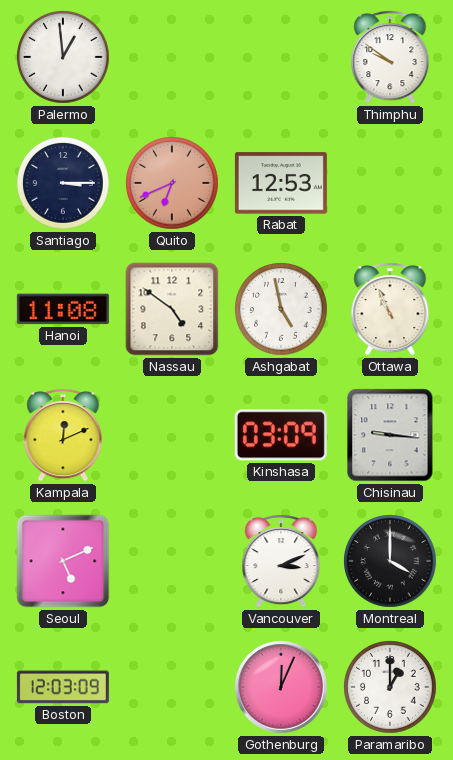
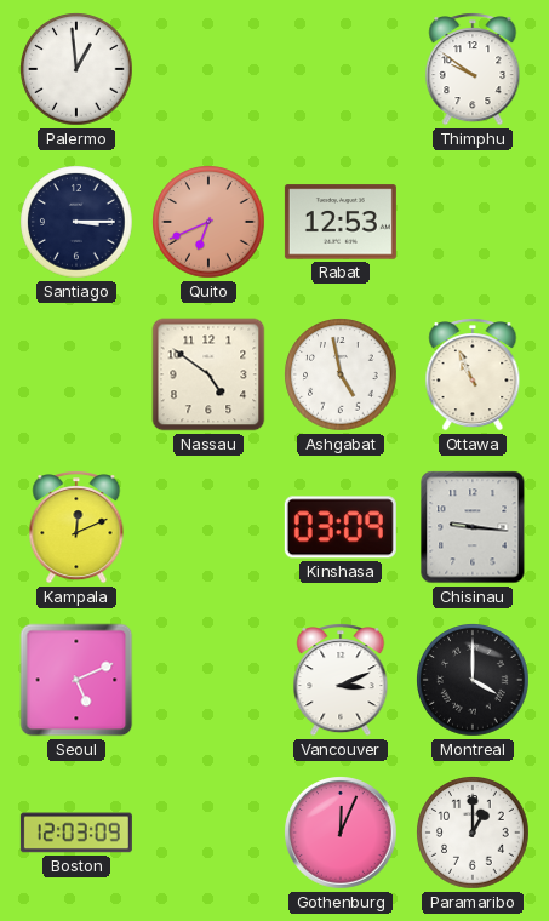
Hanoi: 11:08 -> none (63, 309)
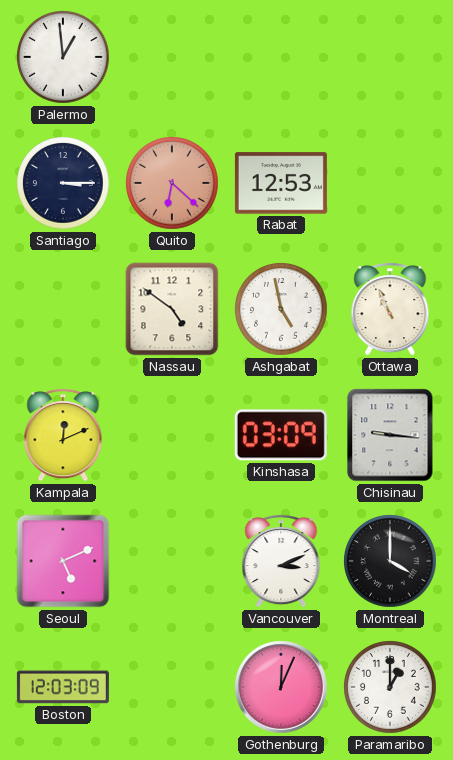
Thimphu: 9:51 -> none (473, 69)
Quito: 6:41 -> 6:22 (172, 183)
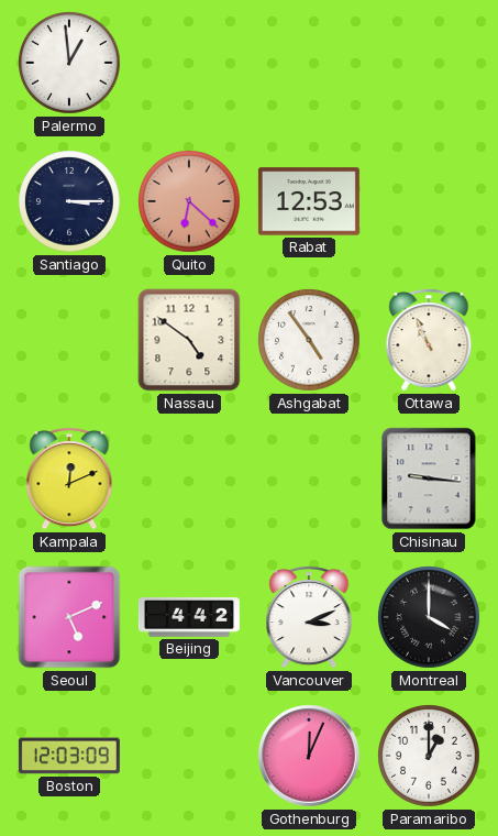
Ashgabat: 4:58 -> 4:54 (309, 340)
Kinshasa: 03:09 -> none (281, 435)
Beijing: none -> 4:42 (189, 617)
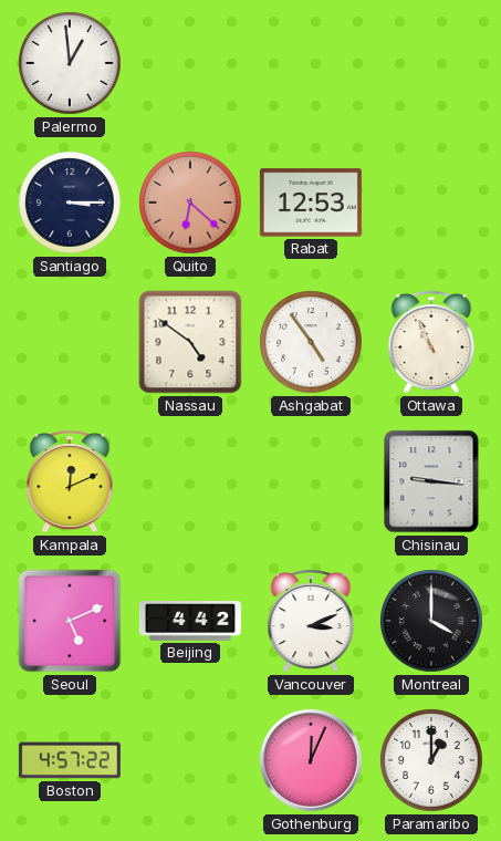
Boston: 12:03 -> 4:57 (70, 760)
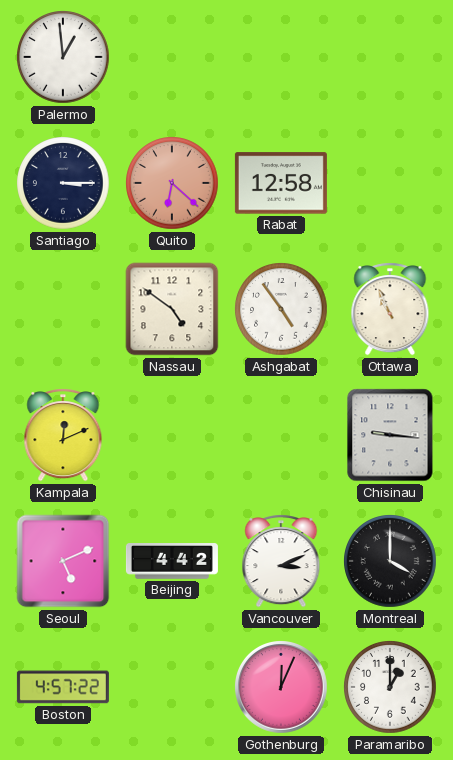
Rabat: 12:53 -> 12:58 (281, 183)
